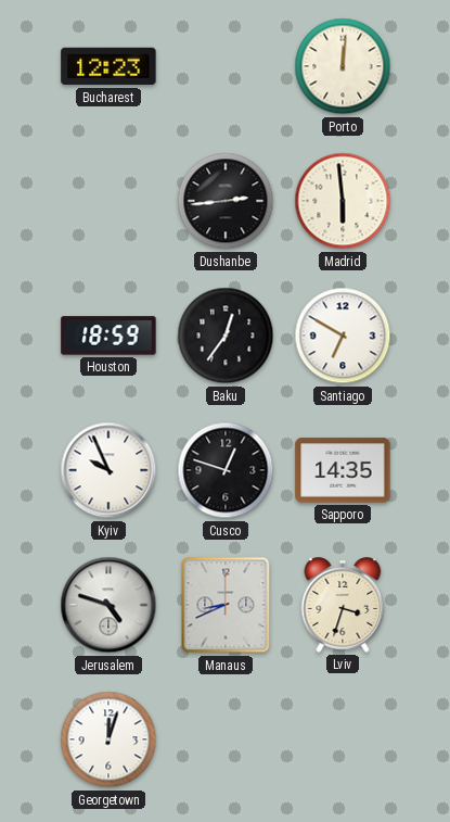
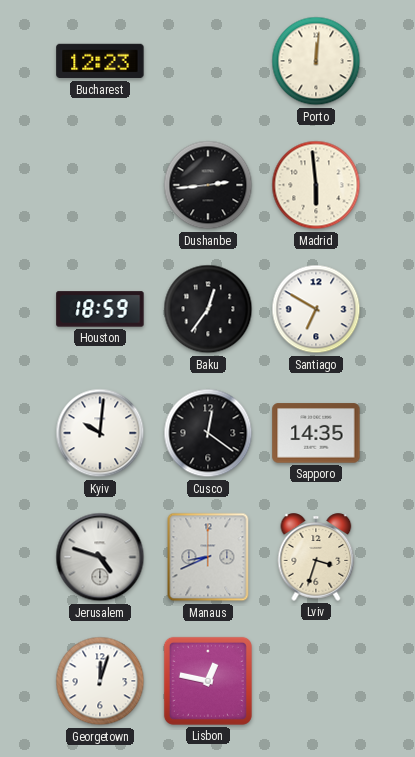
Kyiv: 9:56 -> 10:01 (100, 433)
Cusco: 12:48 -> 12:21 (208, 433)
Lisbon: none -> 12:47 (208, 681)
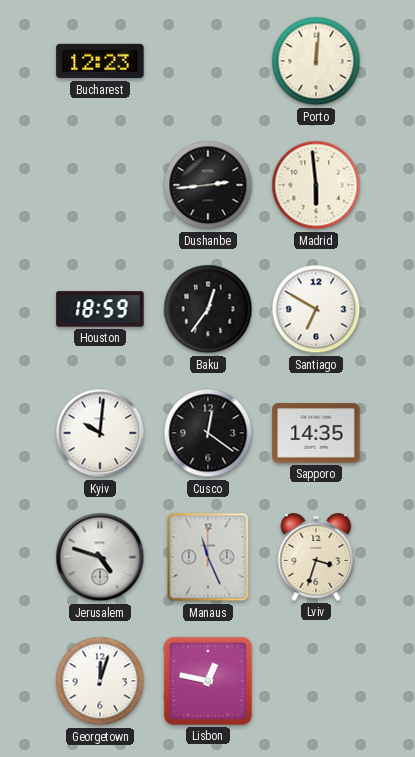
Manaus: 8:41 -> 11:26 (208, 557)
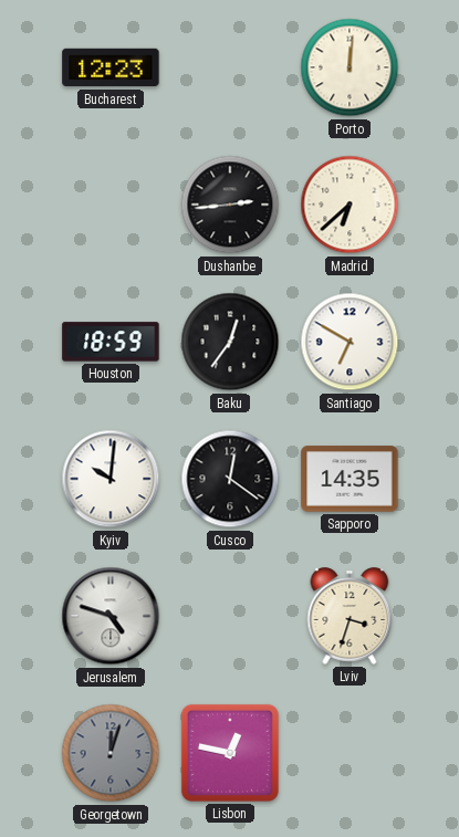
Madrid: 5:59 -> 6:38 (350, 205)
Manaus: 11:26 -> none (208, 557)
Georgetown dial: white -> grey (111, 753)
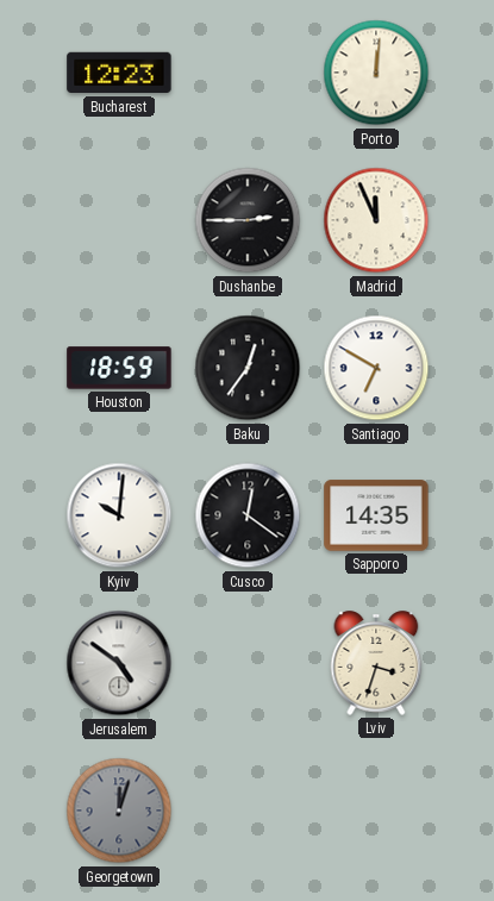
Dushanbe: 2:44 -> 2:45 (248, 220)
Madrid: 6:38 -> 11:56 (376, 220)
Jerusalem: 4:48 -> 4:51 (119, 663)
Lisbon: 12:47 -> none (230, 753)
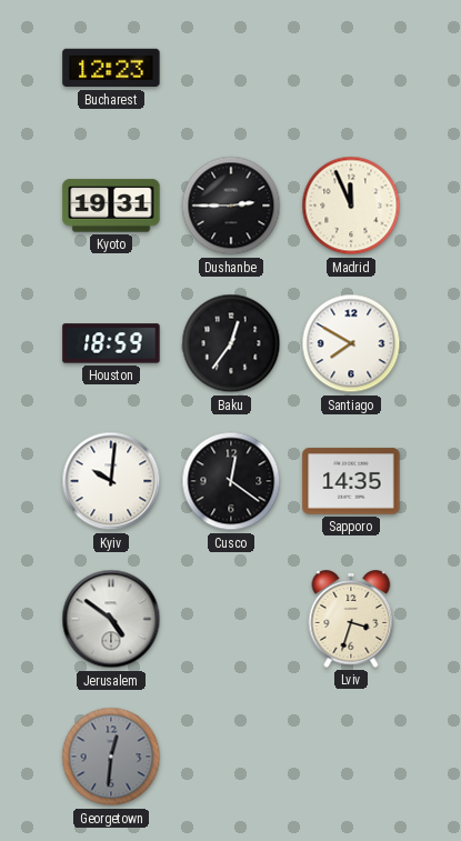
Porto: 12:01 -> none (376, 73)
Kyoto: none -> 19:31 (111, 206)
Santiago: 6:50 -> 7:50 (351, 343)
Georgetown: 12:03 -> 12:31 (111, 757)
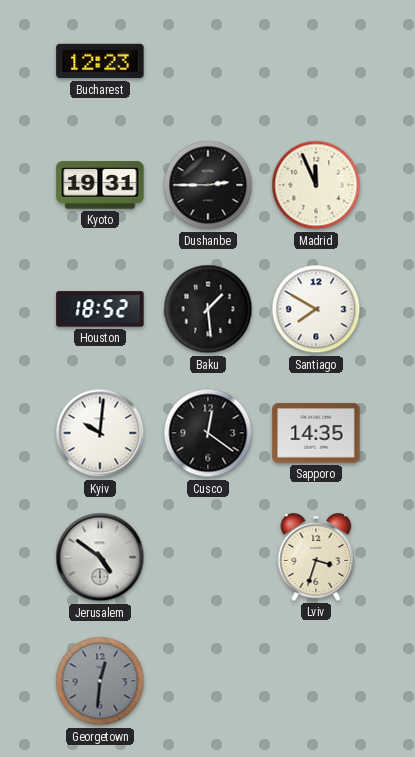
Houston: 18:59 -> 18:52 (100, 309)
Baku: 12:36 -> 1:29 (208, 309)
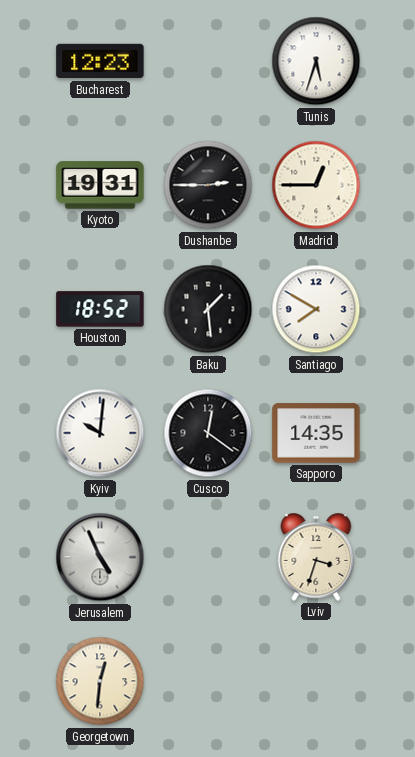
Tunis: none -> 5:33 (316, 61)
Madrid: 11:56 -> 12:45 (316, 185)
Jerusalem: 4:51 -> 4:56 (100, 557)
Georgetown dial: grey -> cream (100, 681)
